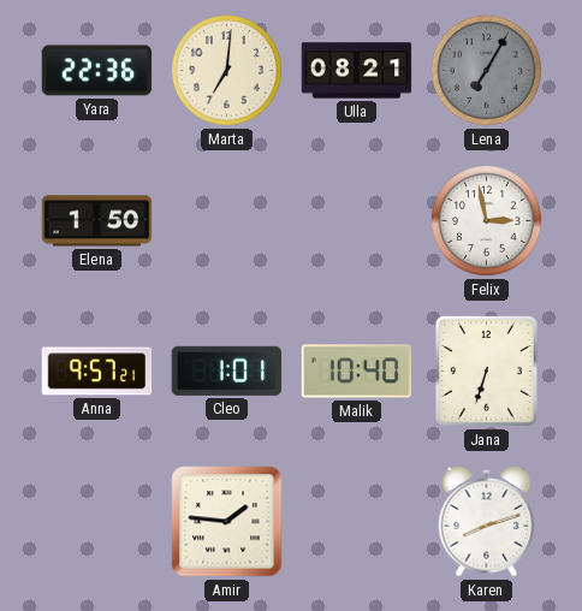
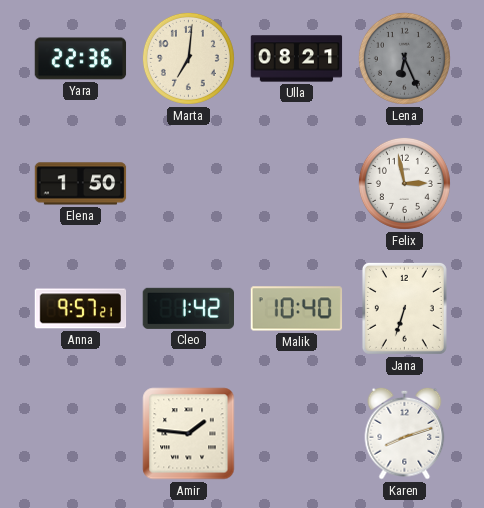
Lena: 7:05 -> 6:26 (404, 58)
Cleo: 1:01 -> 1:42 (188, 308)
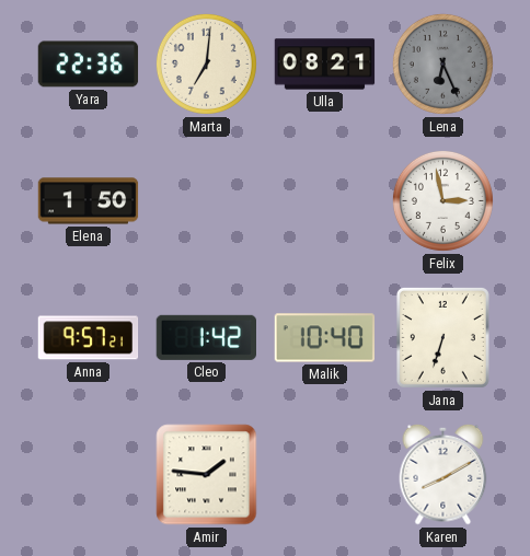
Karen: 8:12 -> 8:10 (443, 474)
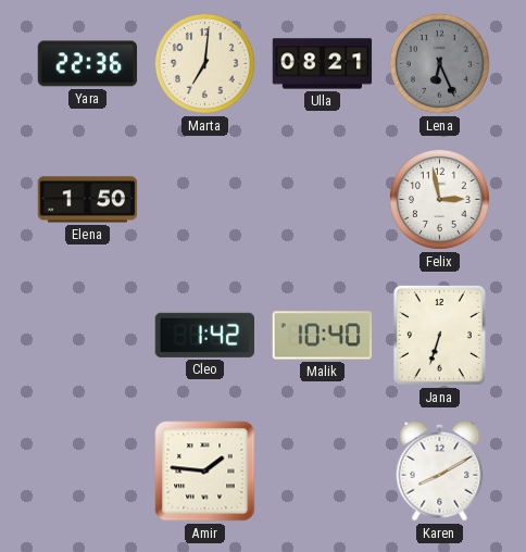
Anna: 9:57 -> none (89, 338)
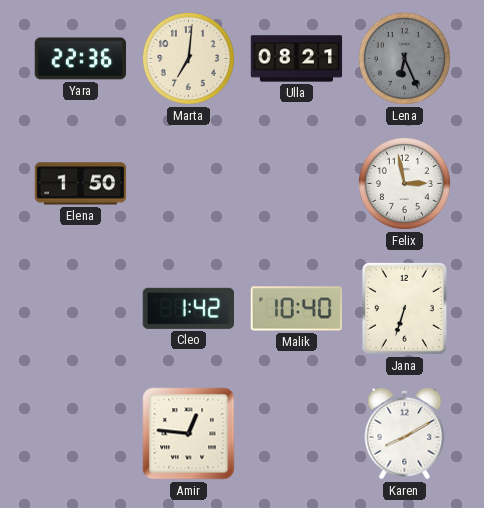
Amir: 1:46 -> 12:46 (189, 434)
